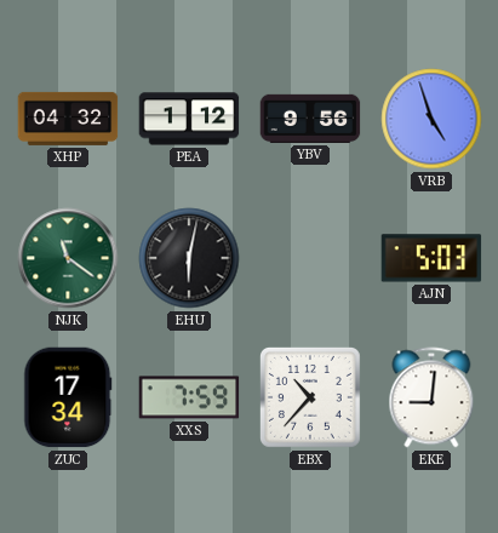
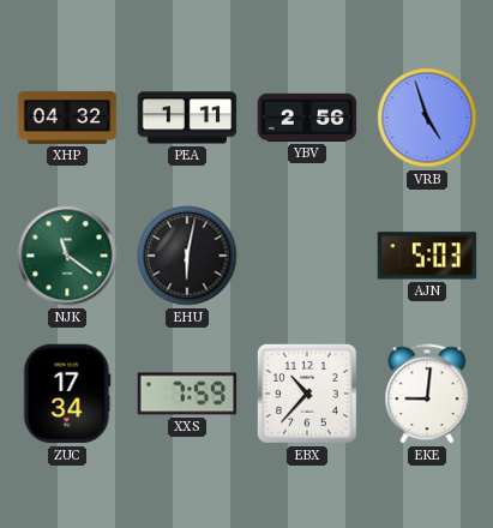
PEA: 1:12 -> 1:11 (187, 118)
YBV: 9:56 -> 2:56 (307, 118)
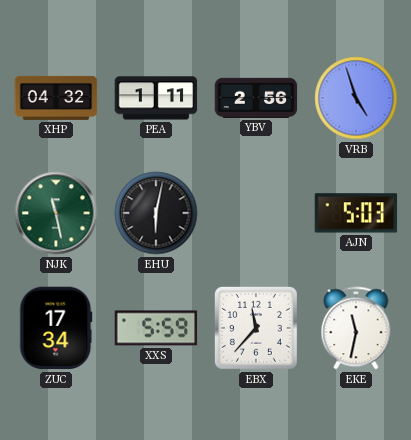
NJK: 11:21 -> 11:28 (56, 213)
XXS: 7:59 -> 5:59 (156, 328)
EBX: 10:37 -> 11:37 (256, 328)
EKE: 9:01 -> 11:32 (356, 328)
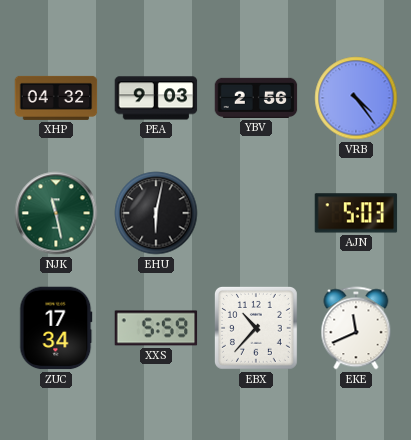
PEA: 1:11 -> 9:03 (156, 98)
VRB: 4:57 -> 4:24 (356, 98)
EBX: 11:37 -> 10:37 (256, 328)
EKE: 11:32 -> 11:41 (356, 328)
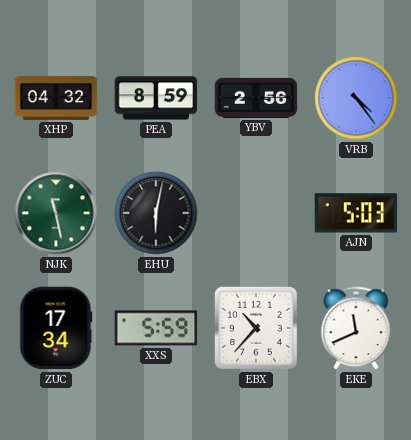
PEA: 9:03 -> 8:59 (156, 98)
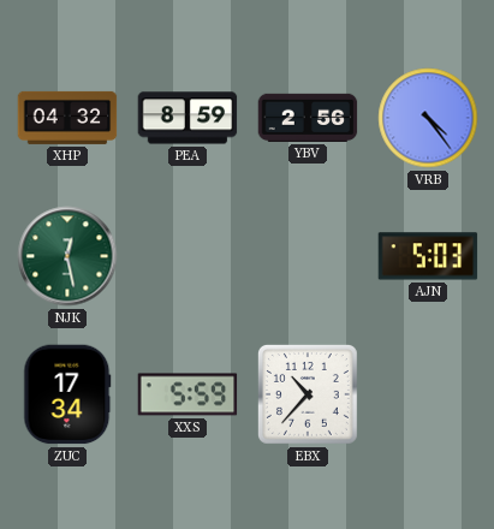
NJK: 11:28 -> 12:28 (67, 256)
EHU: 6:02 -> none (156, 213)
EKE: 11:41 -> none (356, 328)
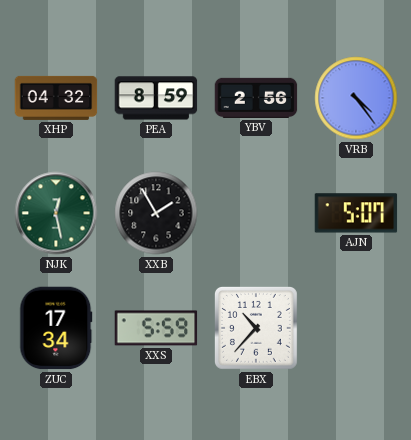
XXB: none -> 1:55 (156, 213)
AJN: 5:03 -> 5:07 (356, 213)
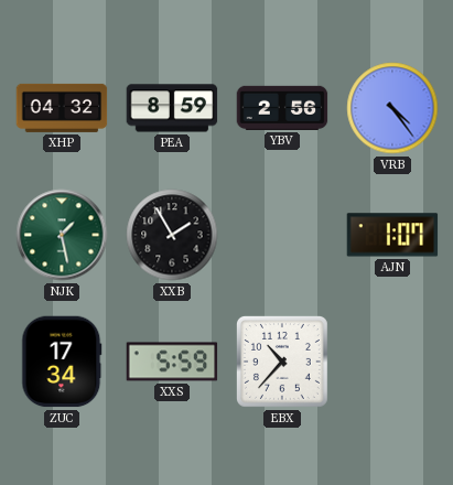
NJK: 12:28 -> 1:28 (62, 235)
AJN: 5:07 -> 1:07 (392, 235)
